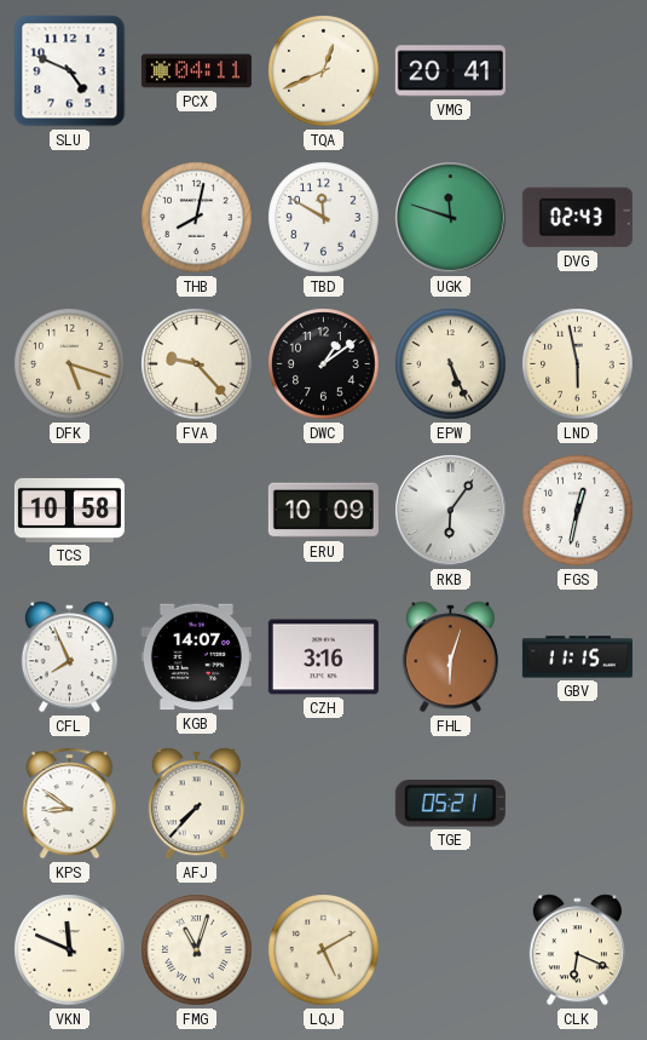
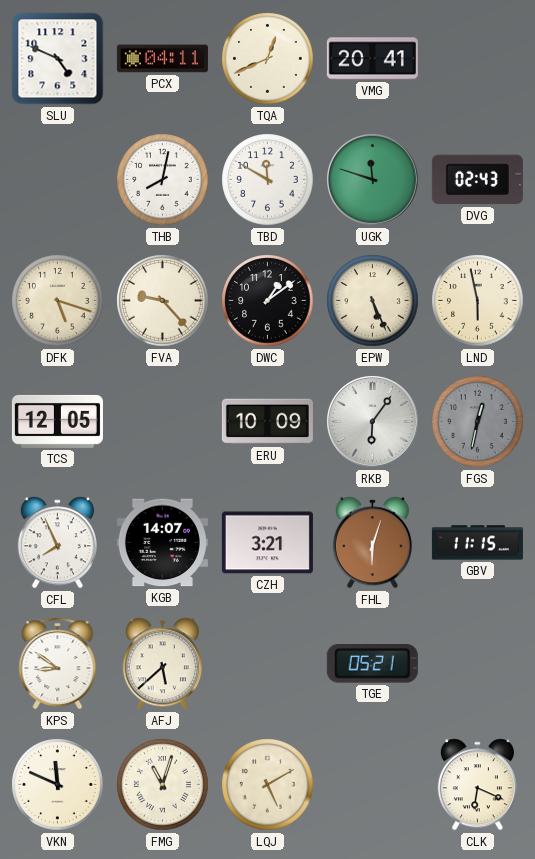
TCS: 10:58 -> 12:05 (57, 421)
FGS dial: white -> grey (478, 422)
CZH: 3:16 -> 3:21 (267, 543)
AFJ: 7:37 -> 5:38 (162, 664)
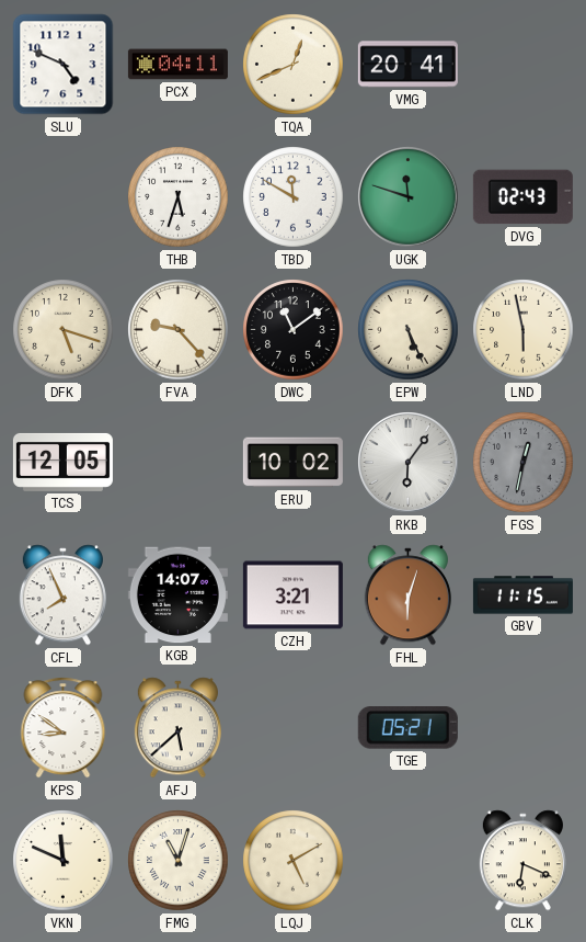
THB: 8:02 -> 5:33 (179, 197)
DWC: 1:09 -> 11:09 (294, 330)
ERU: 10:09 -> 10:02 (292, 463)
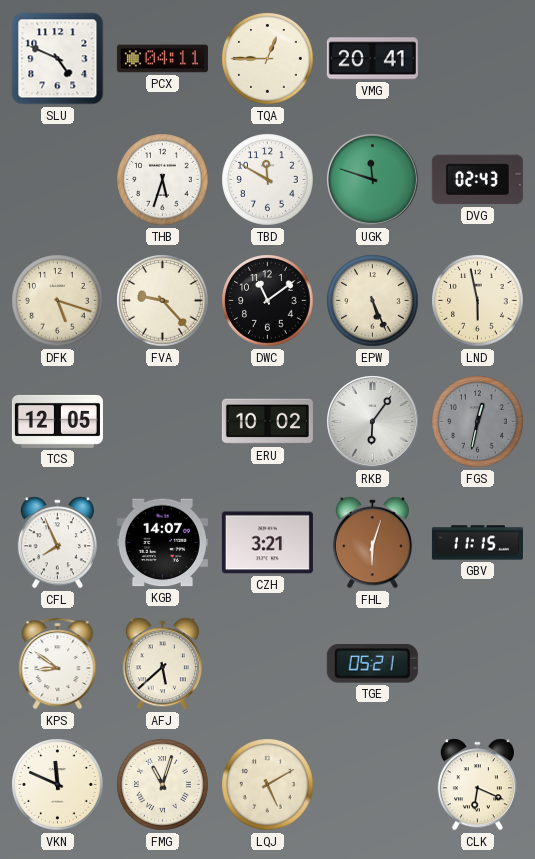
TQA: 12:41 -> 12:45 (268, 59)
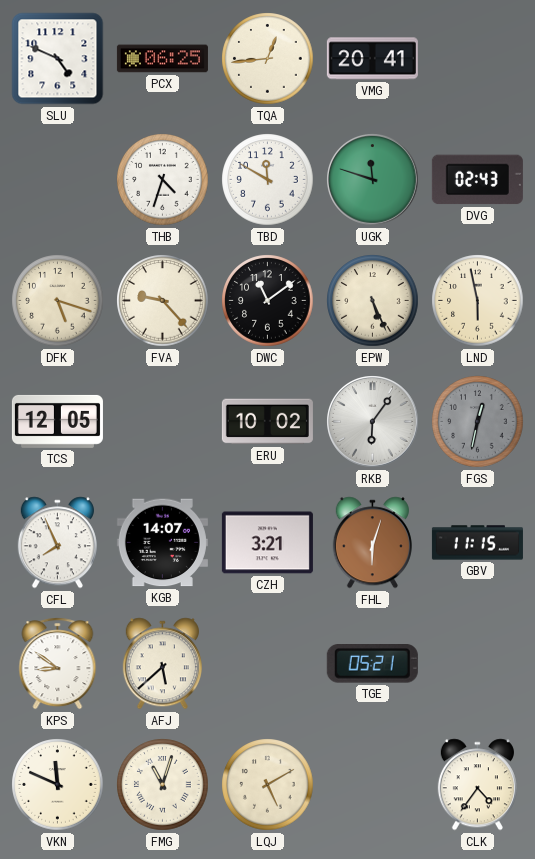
PCX: 04:11 -> 06:25 (162, 59)
TQA: 12:45 -> 12:44 (268, 59)
THB: 5:33 -> 4:33 (163, 180)
CLK: 6:19 -> 4:36 (477, 785)
